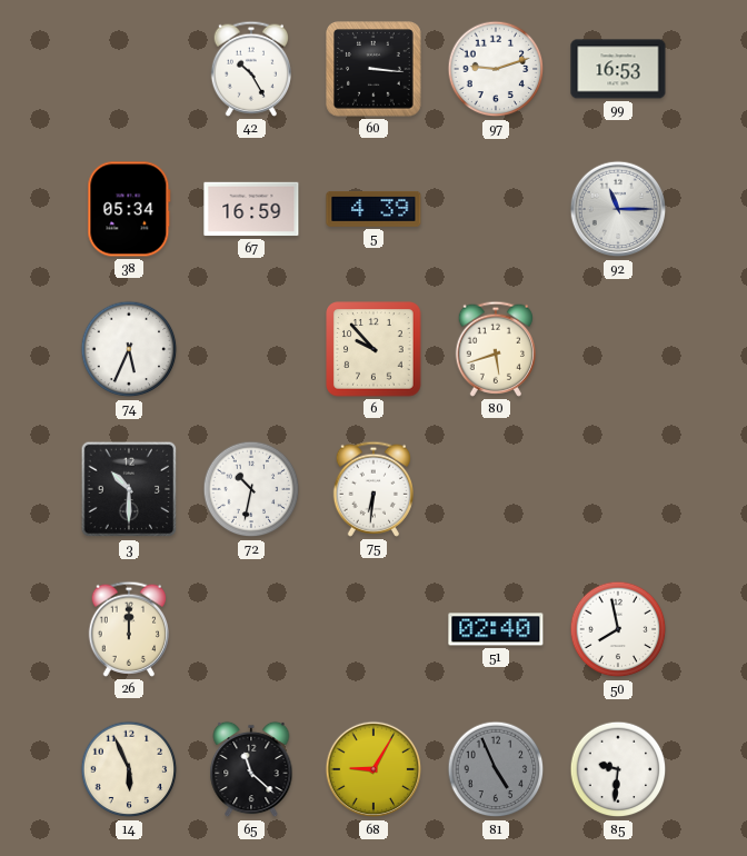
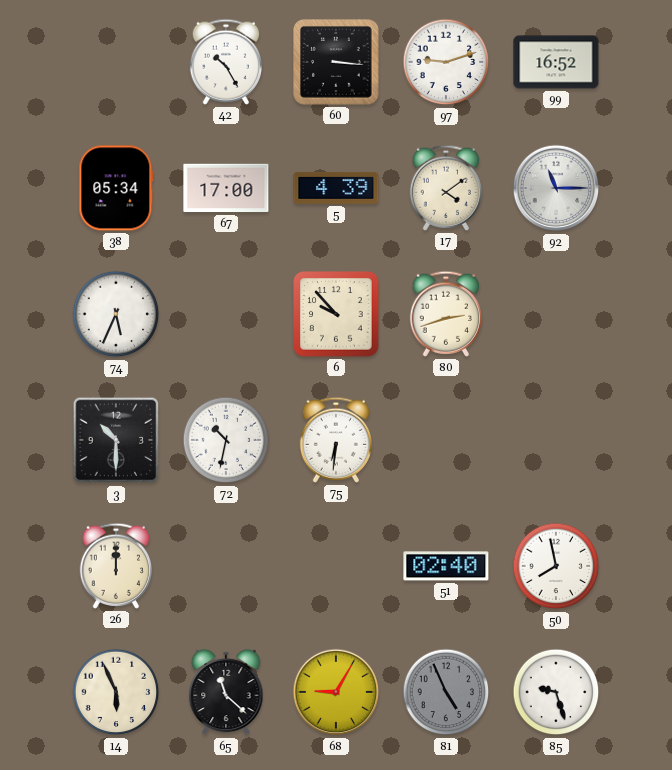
99: 16:53 -> 16:52 (556, 62)
67: 16:59 -> 17:00 (226, 188)
17: none -> 4:09 (445, 188)
80: 5:42 -> 2:42 (445, 314)
85: 9:31 -> 9:27 (556, 692)
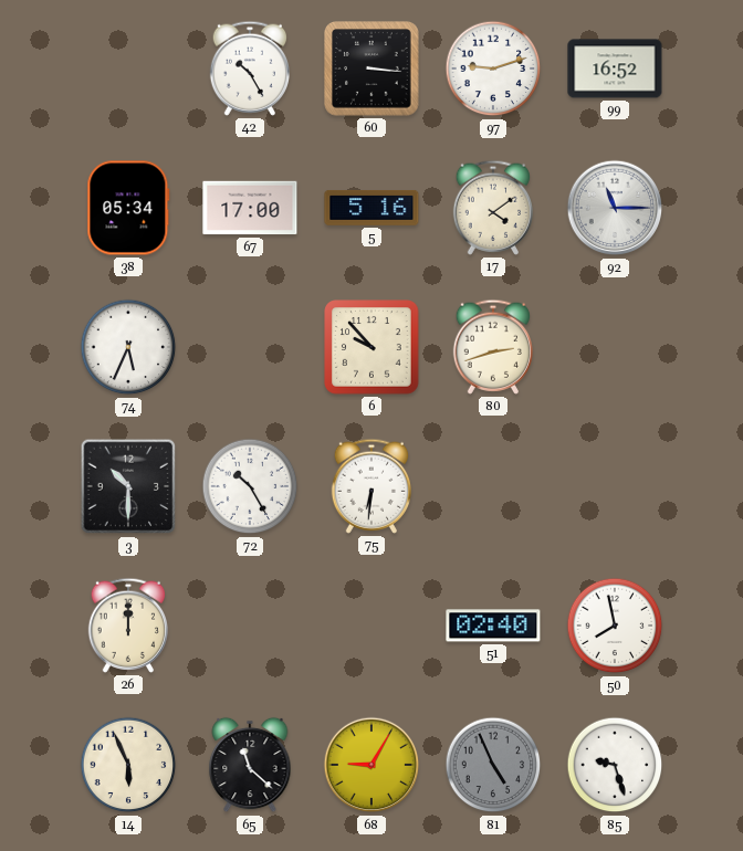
5: 4:39 -> 5:16 (371, 208)
72: 10:32 -> 10:25 (250, 486)
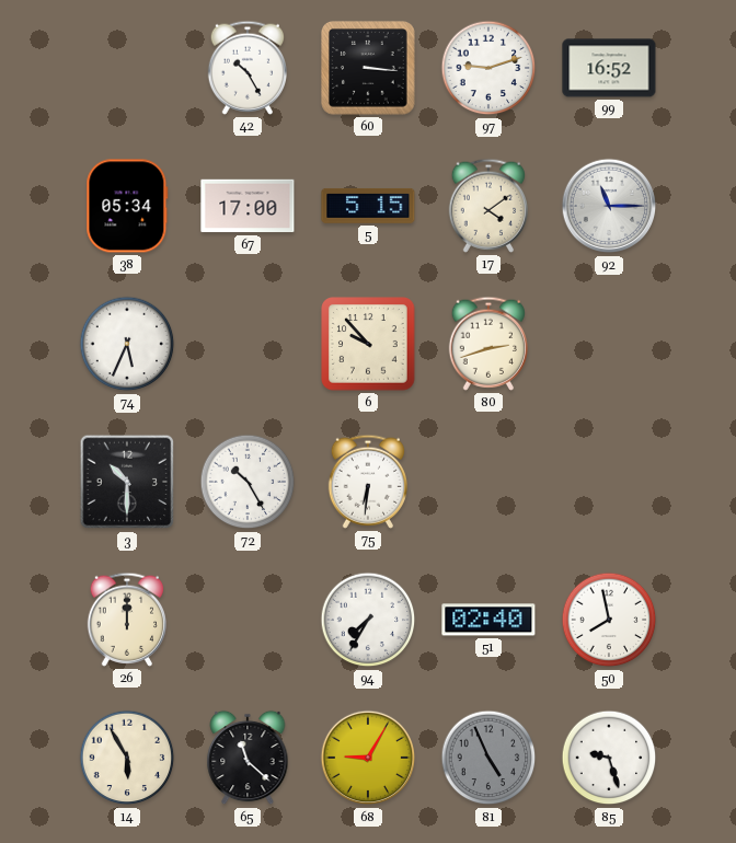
5: 5:16 -> 5:15 (368, 206)
94: none -> 7:35 (368, 620)
14: 5:56 -> 5:55 (127, 758)
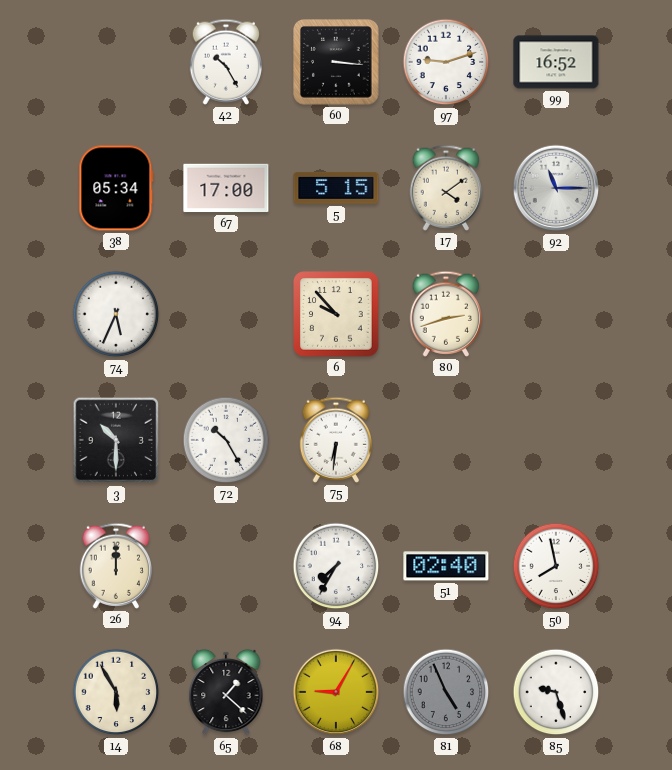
65: 11:22 -> 1:22 (226, 692)
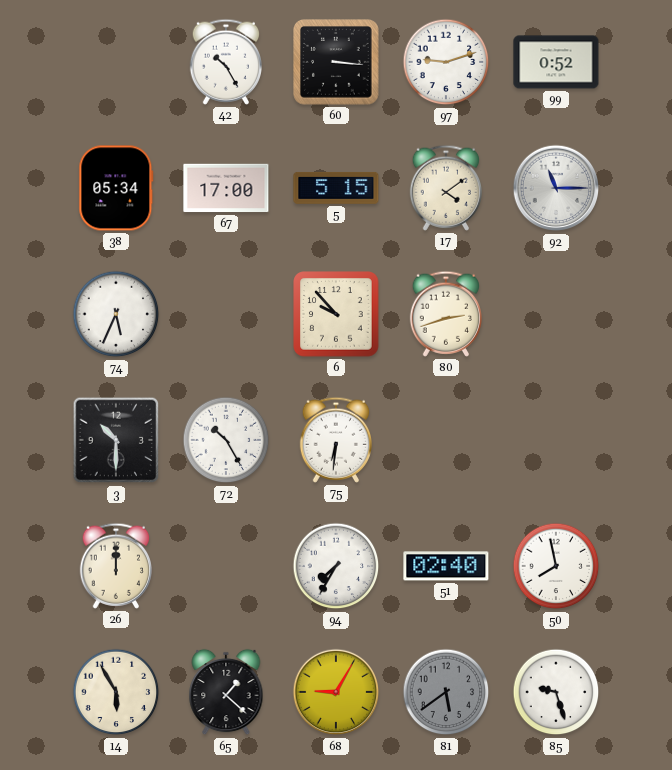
99: 16:52 -> 0:52 (556, 62)
81: 4:56 -> 5:39 (446, 692)
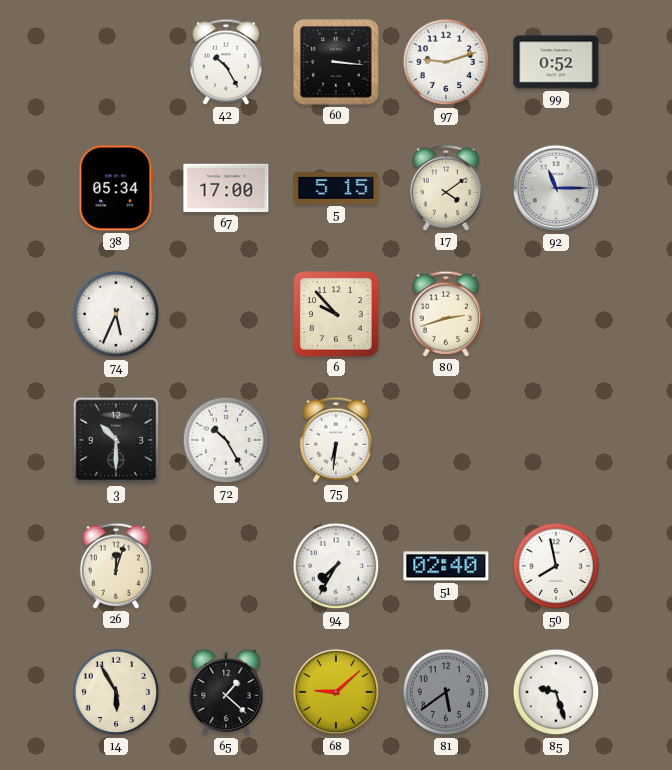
26: 12:00 -> 12:03 (115, 566)
68: 9:05 -> 9:08 (336, 692)
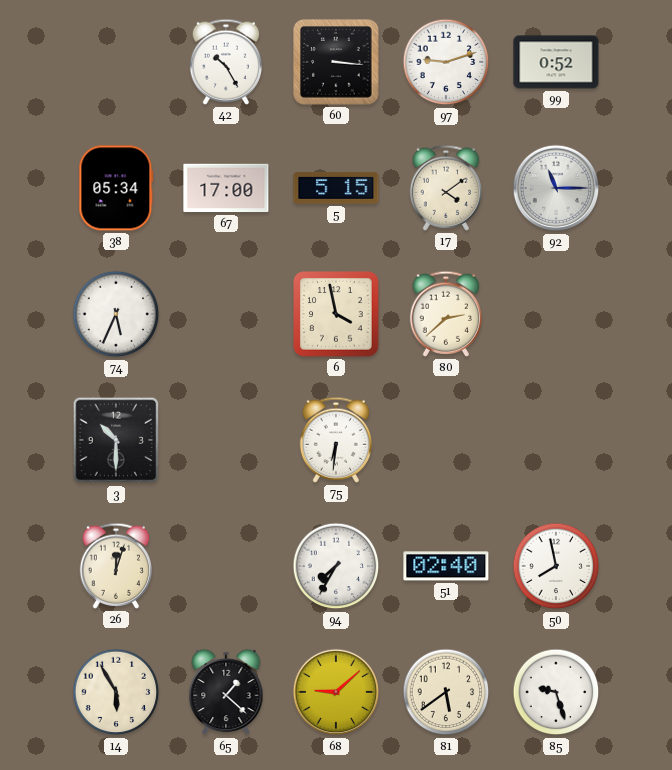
6: 9:53 -> 3:58 (336, 314)
80: 2:42 -> 2:38 (445, 314)
72: 10:25 -> none (226, 440)
81 dial: grey -> cream (446, 692)
